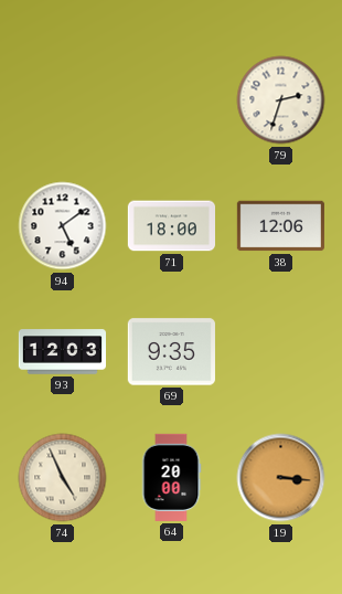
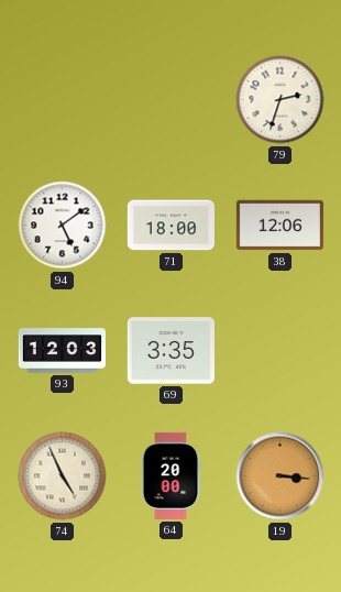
69: 9:35 -> 3:35 (170, 351)
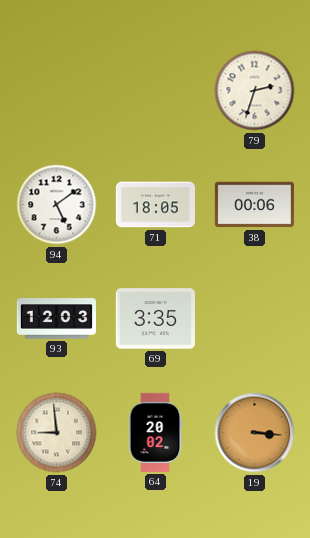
71: 18:00 -> 18:05 (155, 205)
38: 12:06 -> 00:06 (254, 205)
74: 4:56 -> 8:59 (57, 433)
64: 20:00 -> 20:02 (155, 432)
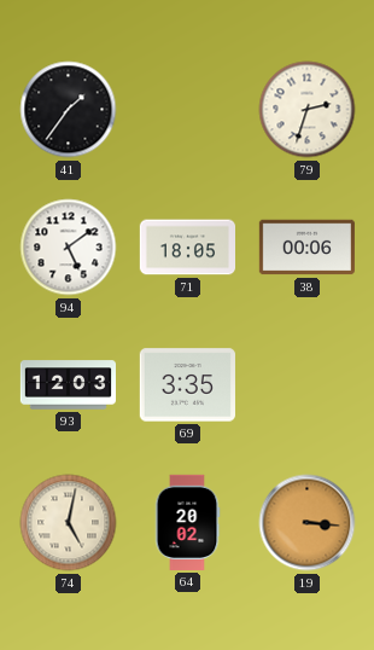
41: none -> 1:36 (69, 110)
74: 8:59 -> 5:02 (69, 523)
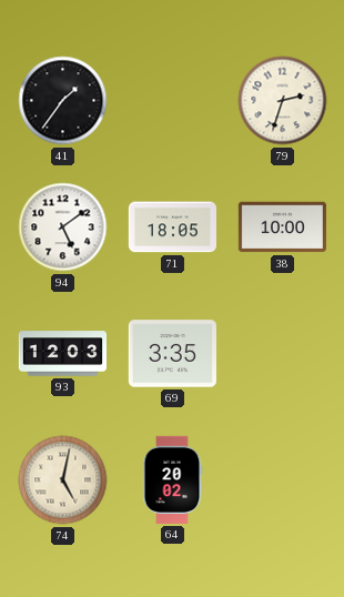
38: 00:06 -> 10:00 (282, 227)
19: 3:16 -> none (308, 523)
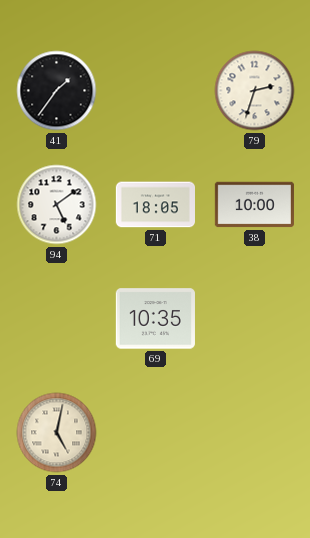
93: 12:03 -> none (62, 354)
69: 3:35 -> 10:35 (155, 319)
64: 20:02 -> none (172, 479)
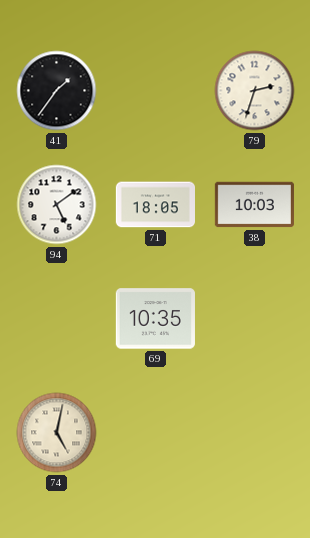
38: 10:00 -> 10:03 (254, 205)
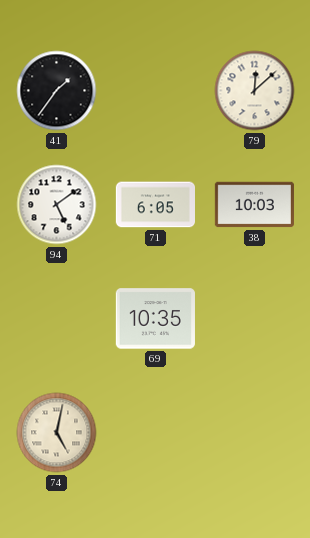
79: 2:33 -> 12:08 (255, 91)
71: 18:05 -> 6:05 (155, 205)
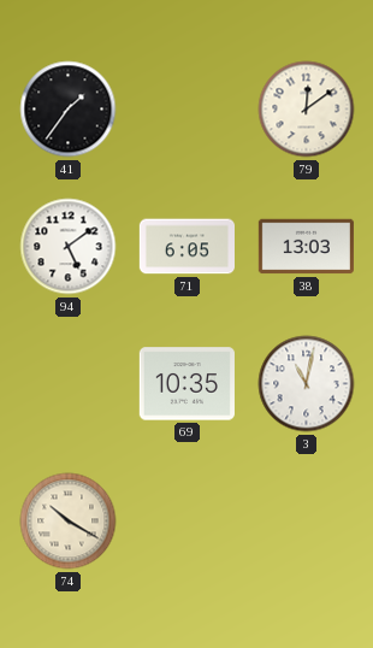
79: 12:08 -> 12:09 (307, 110)
38: 10:03 -> 13:03 (306, 247)
3: none -> 11:02 (307, 384)
74: 5:02 -> 10:20 (69, 522)
